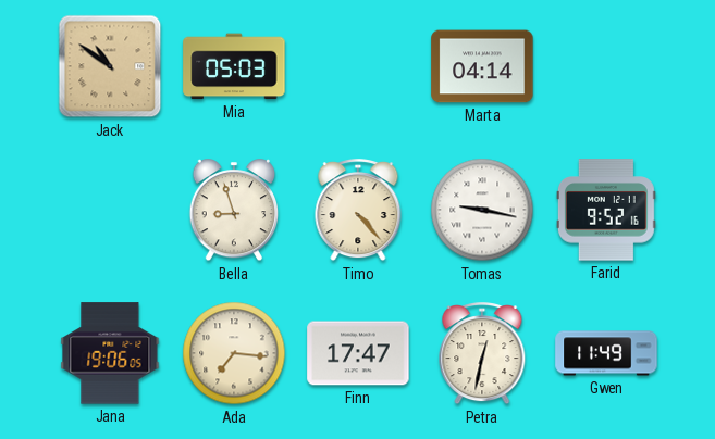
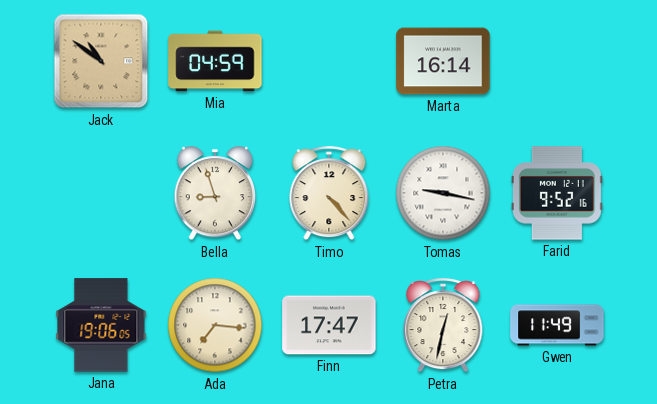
Mia: 05:03 -> 04:59 (215, 61)
Marta: 04:14 -> 16:14 (443, 61)
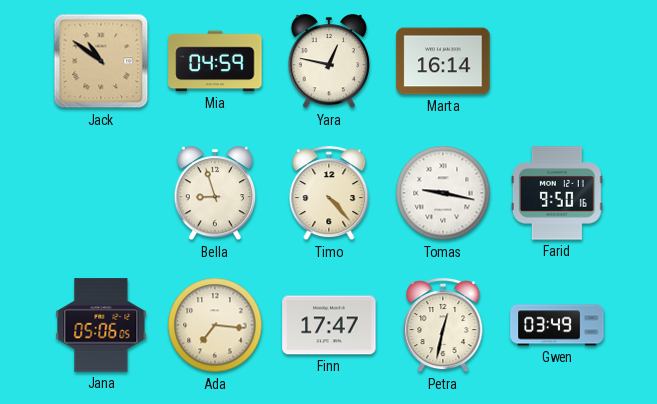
Yara: none -> 12:47 (329, 62)
Farid: 9:52 -> 9:50 (557, 193)
Jana: 19:06 -> 05:06 (101, 325)
Gwen: 11:49 -> 03:49 (557, 325)
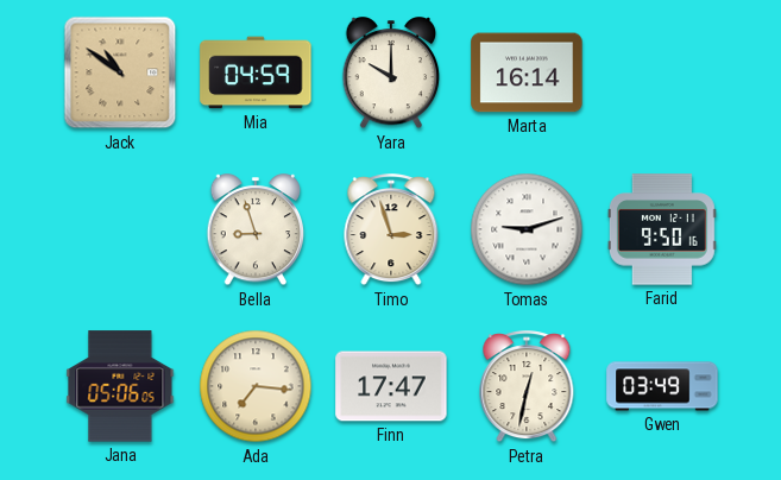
Yara: 12:47 -> 10:00 (391, 74)
Timo: 4:23 -> 2:57 (391, 230)
Tomas: 9:17 -> 9:12 (527, 229)
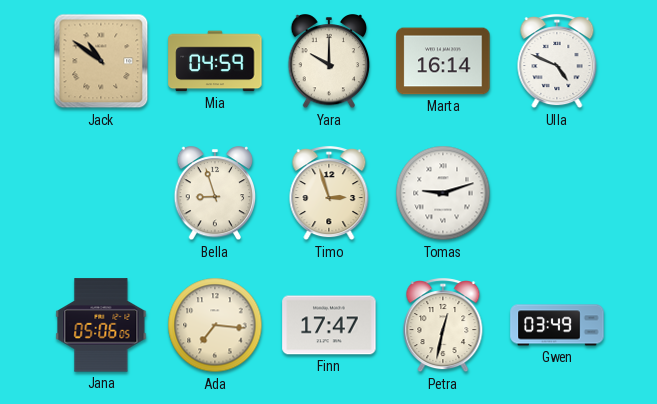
Ulla: none -> 4:49 (557, 62)
Farid: 9:50 -> none (662, 229)
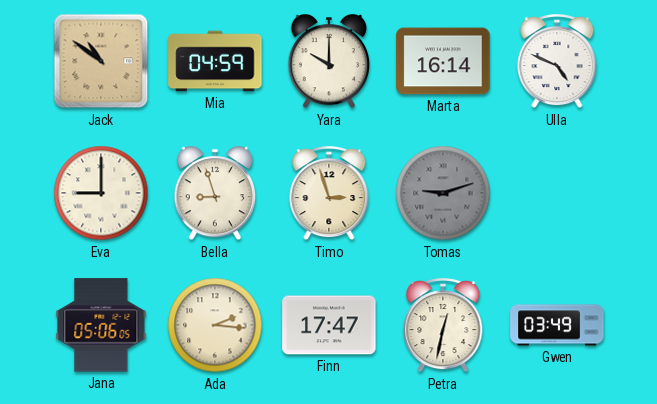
Eva: none -> 9:00 (101, 193)
Tomas dial: white -> grey (443, 193)
Ada: 7:16 -> 2:16 (215, 325)
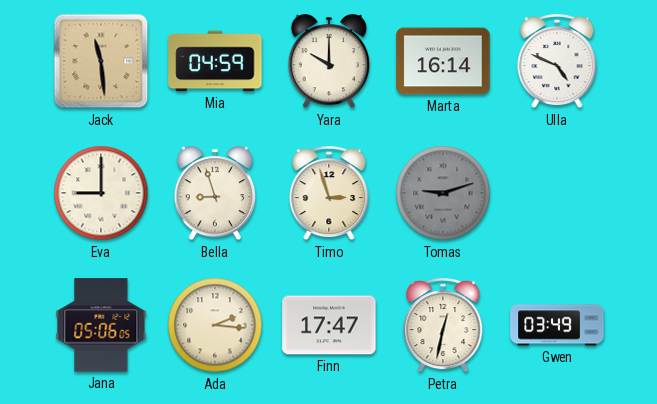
Jack: 10:51 -> 11:29 (101, 61)
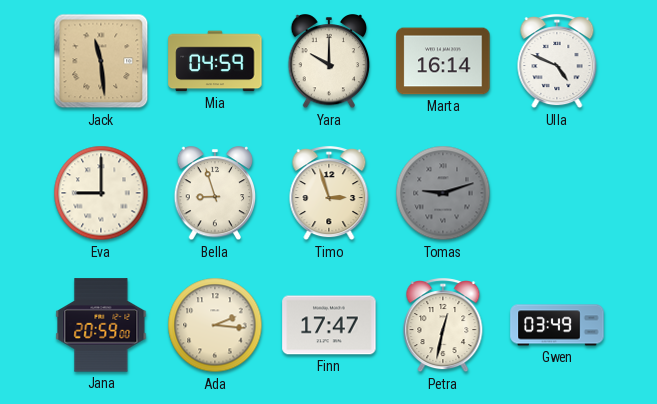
Jana: 05:06 -> 20:59 (101, 325)
